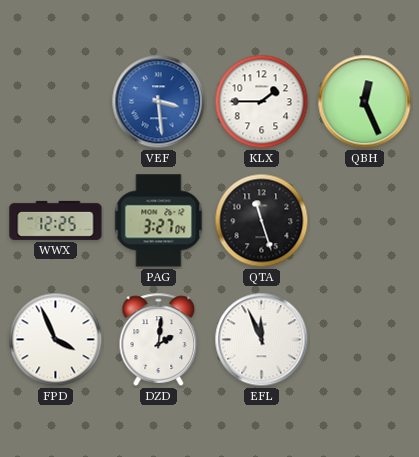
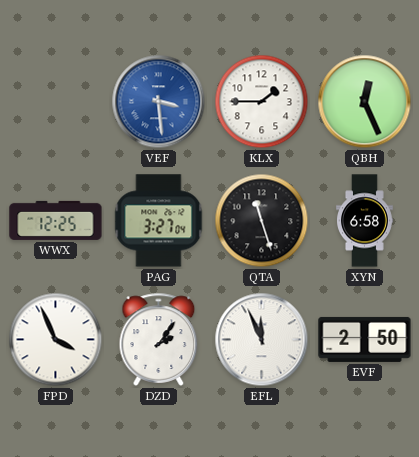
XYN: none -> 6:58 (365, 221)
DZD: 2:01 -> 2:06 (159, 339)
EVF: none -> 2:50 (365, 339)
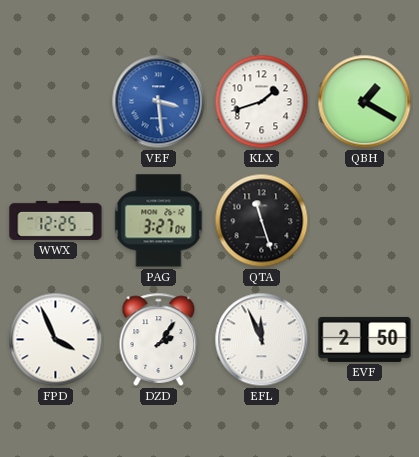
KLX: 1:45 -> 1:42 (262, 102)
QBH: 12:26 -> 1:20 (365, 102)
XYN: 6:58 -> none (365, 221)
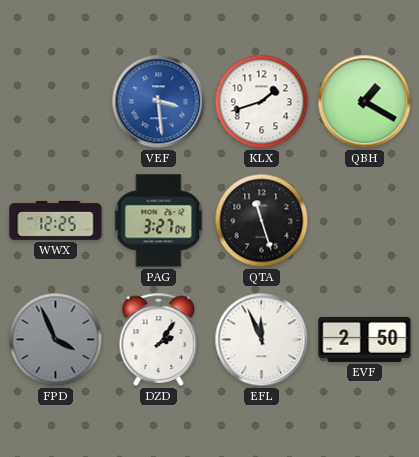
FPD dial: white -> grey (56, 340)
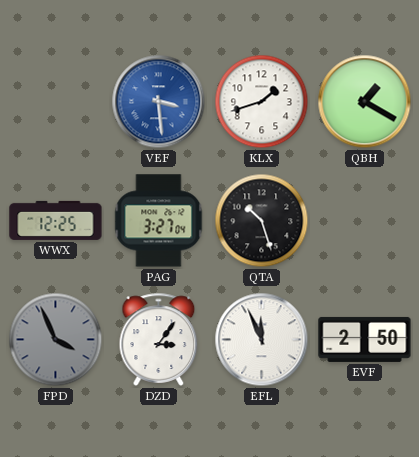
QTA: 11:27 -> 10:27 (262, 221)
DZD: 2:06 -> 3:06 (159, 339)
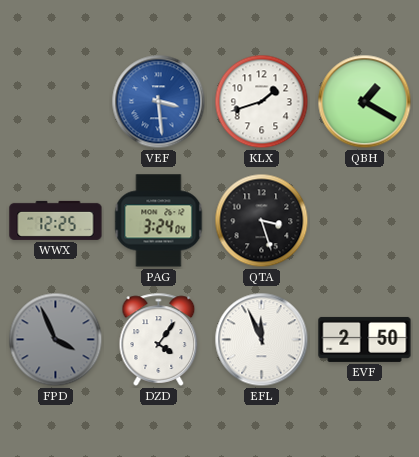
PAG: 3:27 -> 3:24 (159, 221)
QTA: 10:27 -> 3:27 (262, 221)
DZD: 3:06 -> 4:06 (159, 339)
